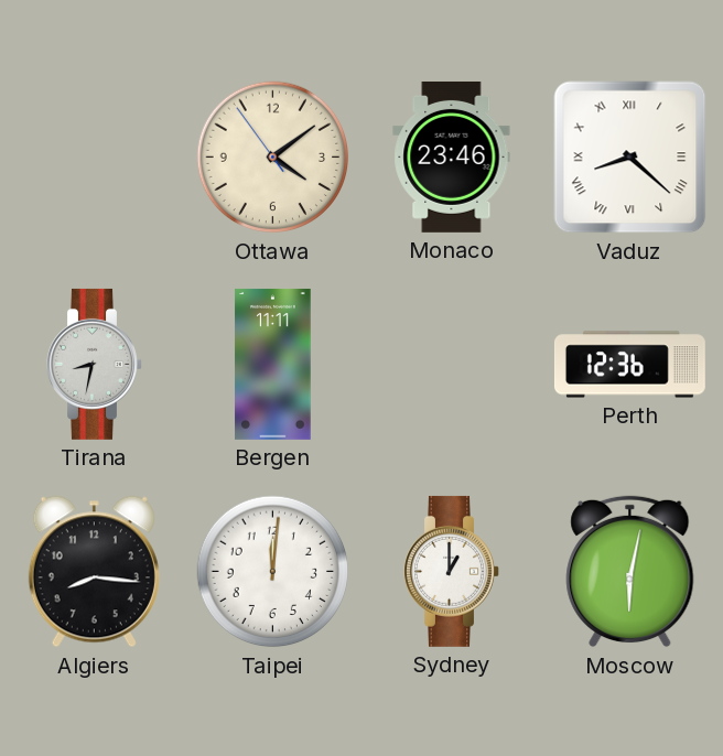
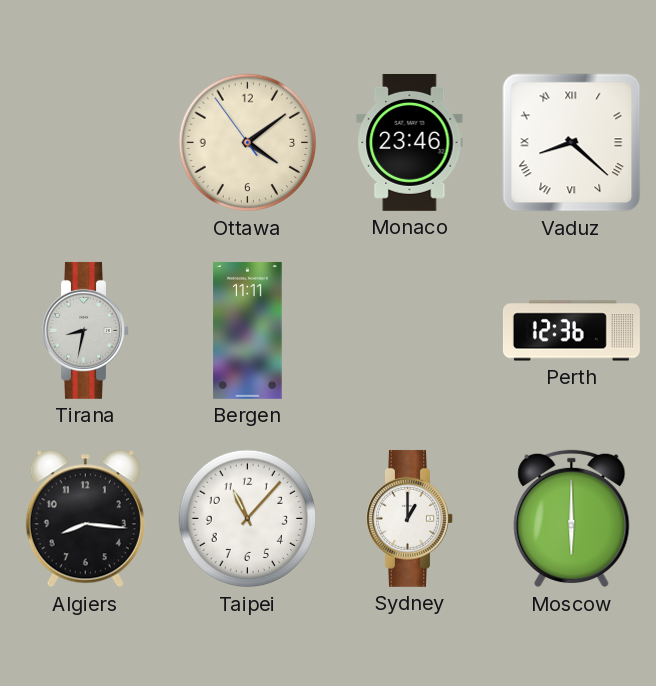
Taipei: 12:01 -> 11:07 (248, 519)
Moscow: 6:02 -> 6:00 (572, 519)
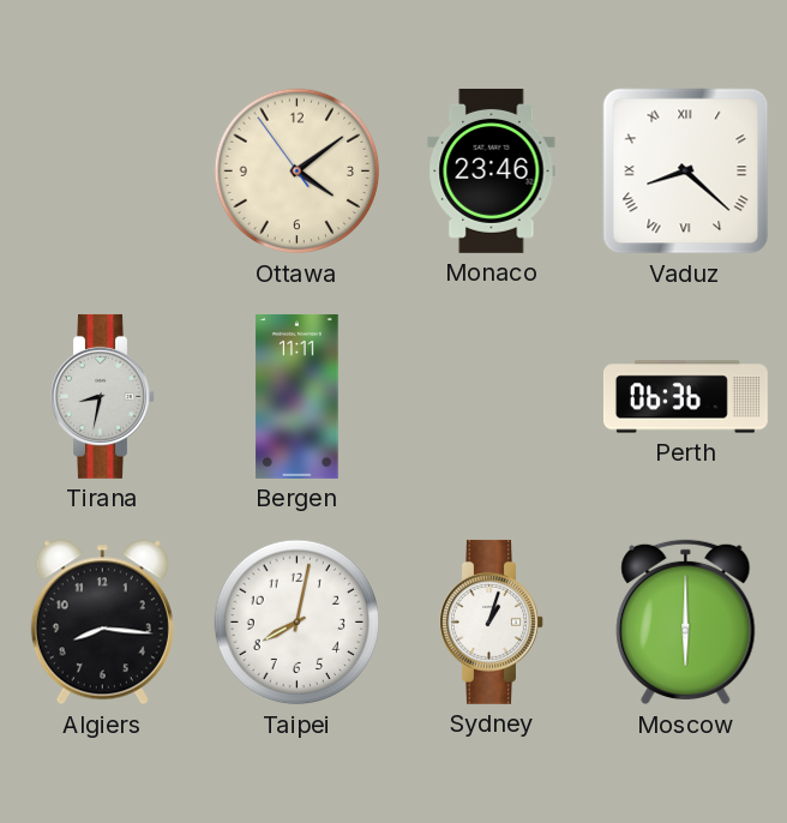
Perth: 12:36 -> 06:36 (685, 397)
Taipei: 11:07 -> 8:02 (298, 623)
Sydney: 1:00 -> 1:03 (492, 621)
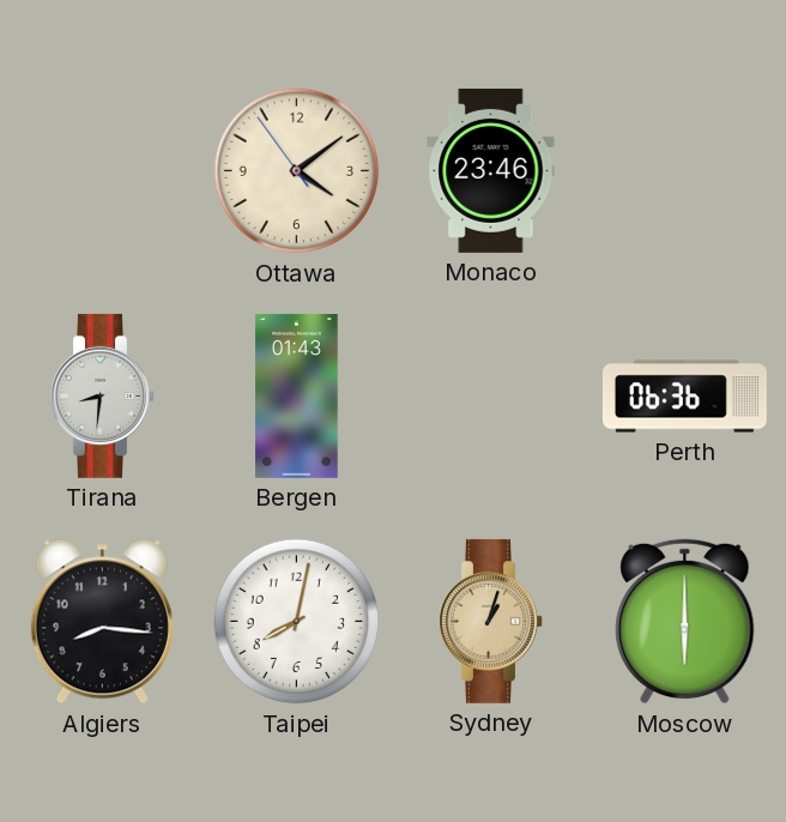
Vaduz: 8:22 -> none (686, 172)
Tirana: 8:32 -> 8:31 (103, 395)
Bergen: 11:11 -> 01:43 (297, 395)
Sydney dial: white -> champagne (491, 621)
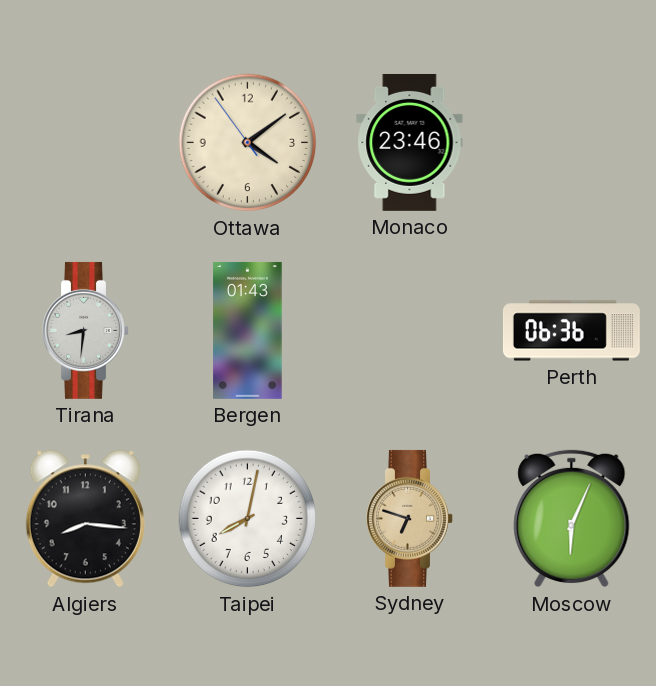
Sydney: 1:03 -> 6:48 (410, 518)
Moscow: 6:00 -> 6:04 (572, 519)
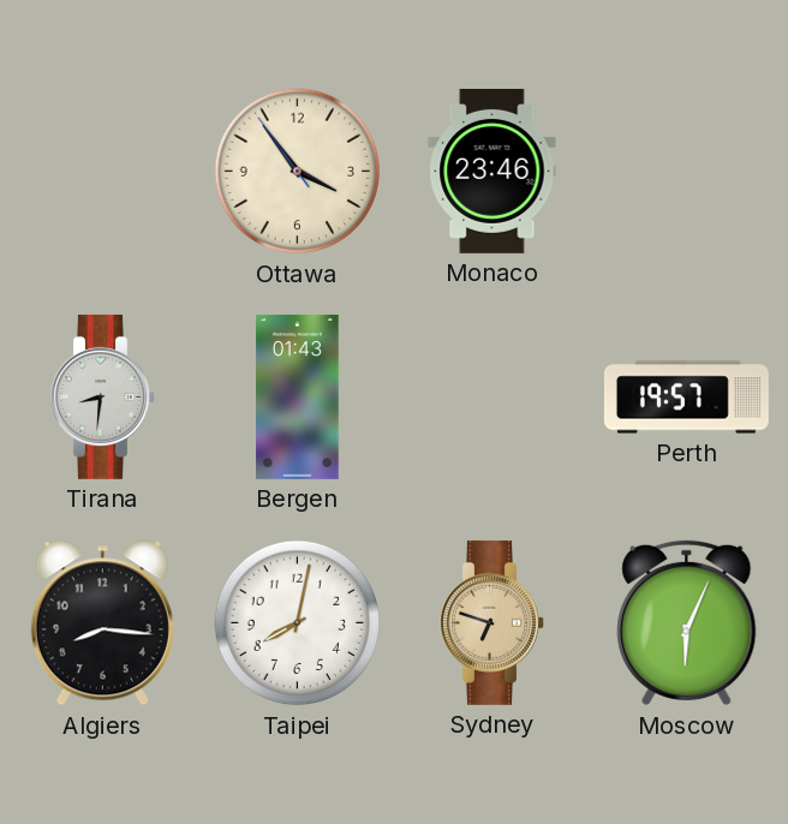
Ottawa: 4:08 -> 3:53 (298, 172)
Perth: 06:36 -> 19:57 (686, 398)
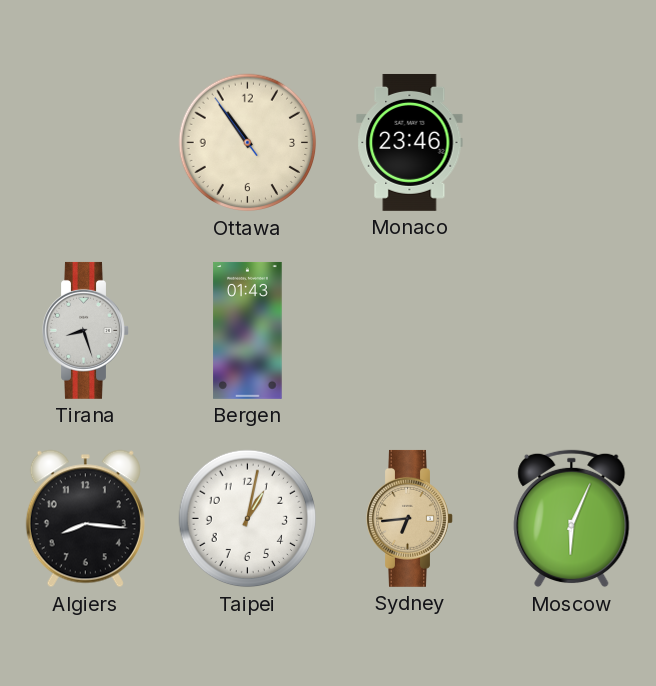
Ottawa: 3:53 -> 10:53 (248, 143)
Tirana: 8:31 -> 8:27 (86, 330)
Perth: 19:57 -> none (686, 398)
Taipei: 8:02 -> 1:02 (248, 519)
Sydney: 6:48 -> 6:44 (410, 518)
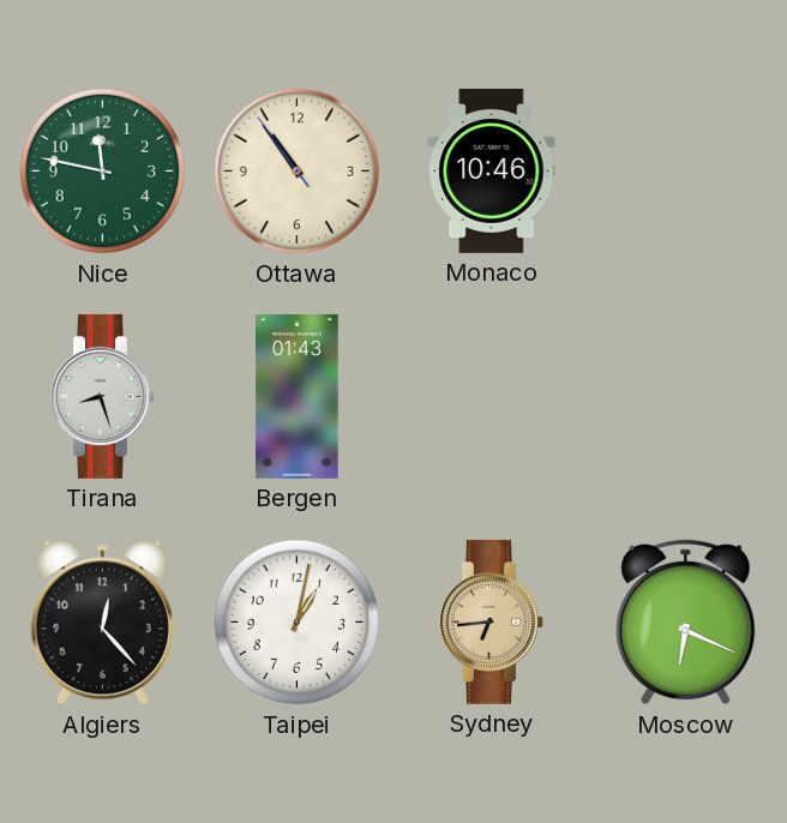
Nice: none -> 11:47 (103, 172)
Monaco: 23:46 -> 10:46 (492, 170)
Algiers: 8:16 -> 12:23 (102, 623)
Moscow: 6:04 -> 6:19 (686, 623)
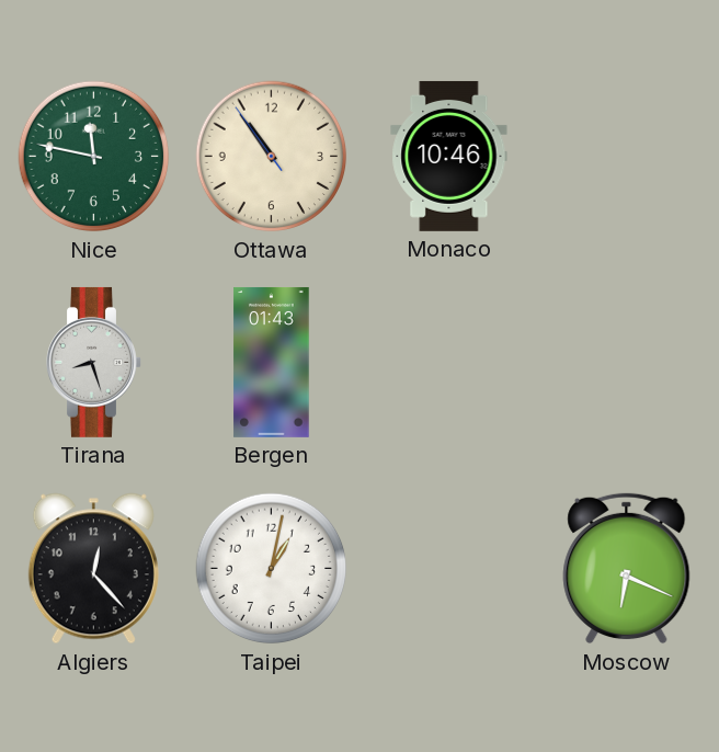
Sydney: 6:44 -> none (492, 621)
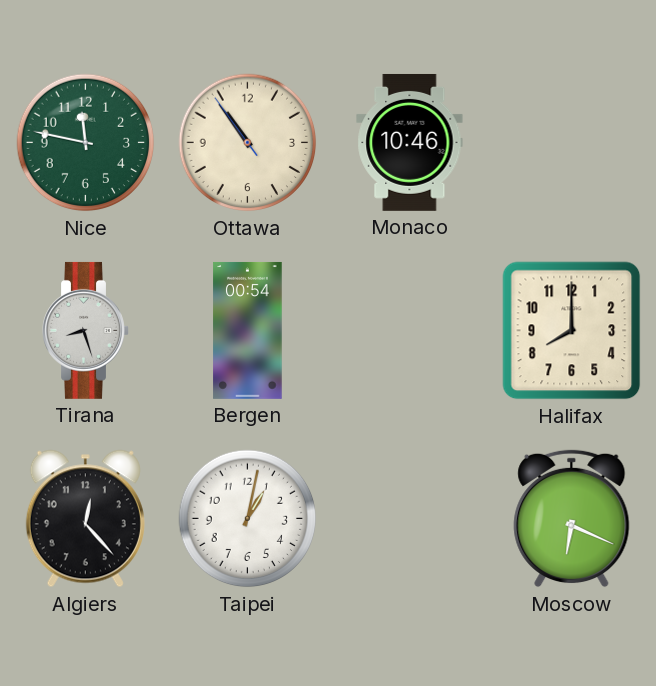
Bergen: 01:43 -> 00:54 (248, 330)
Halifax: none -> 8:00 (572, 331)
